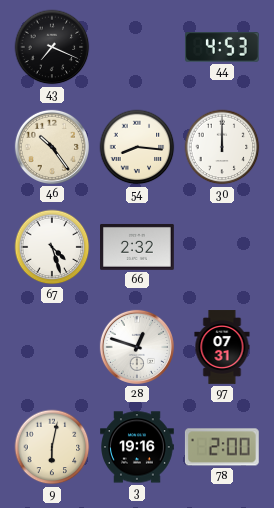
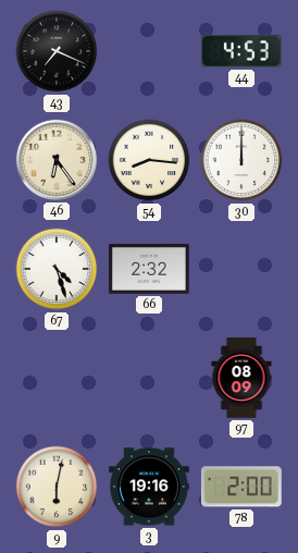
46: 10:24 -> 6:24 (57, 160)
28: 12:48 -> none (137, 347)
97: 07:31 -> 08:09 (241, 378)
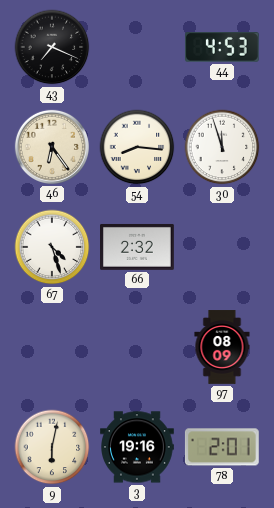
30: 12:00 -> 11:57 (222, 147)
78: 2:00 -> 2:01 (222, 447)
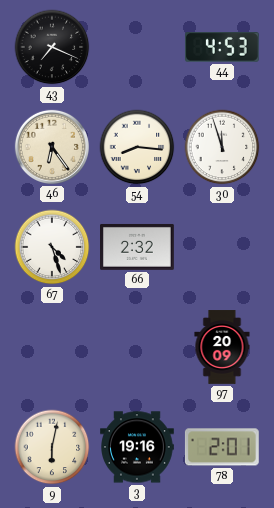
97: 08:09 -> 20:09 (222, 347)
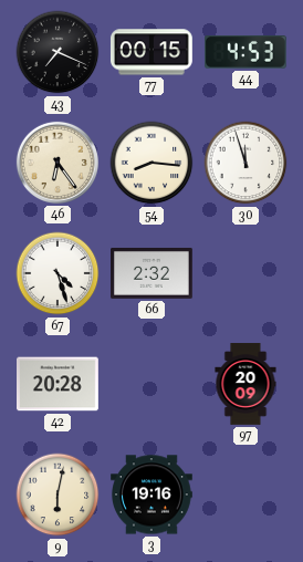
77: none -> 00:15 (151, 52)
42: none -> 20:28 (59, 384)
78: 2:01 -> none (222, 447)
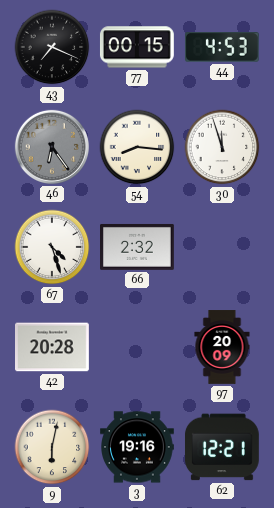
46 dial: cream -> grey (52, 147)
62: none -> 12:21 (222, 447)
